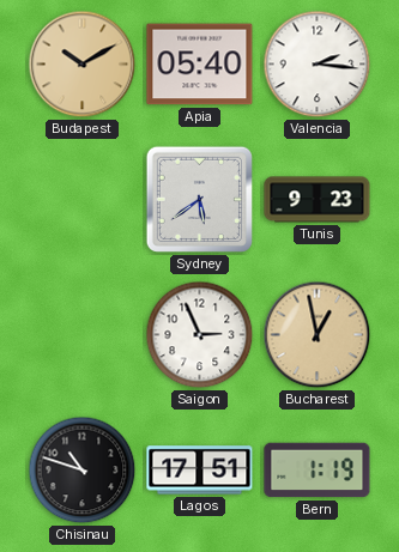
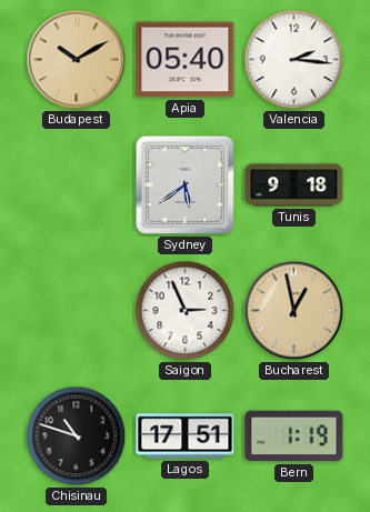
Tunis: 9:23 -> 9:18 (294, 185)
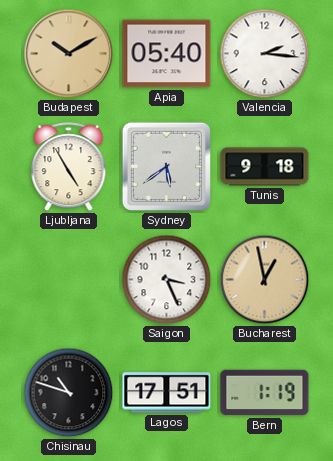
Ljubljana: none -> 4:55 (69, 167)
Saigon: 2:56 -> 3:26 (167, 280)
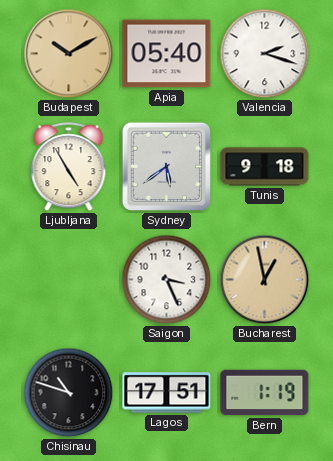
Valencia: 2:16 -> 2:18 (265, 54)
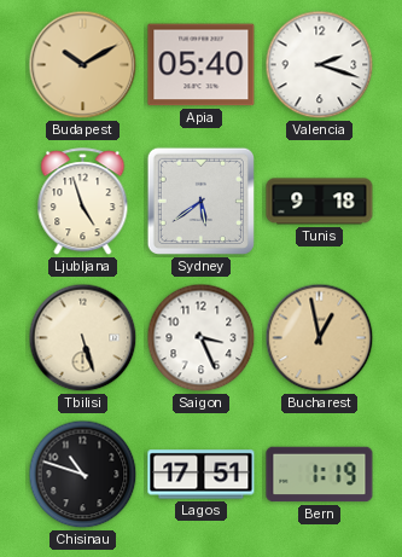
Ljubljana: 4:55 -> 4:57 (83, 202)
Tbilisi: none -> 5:27 (83, 338)
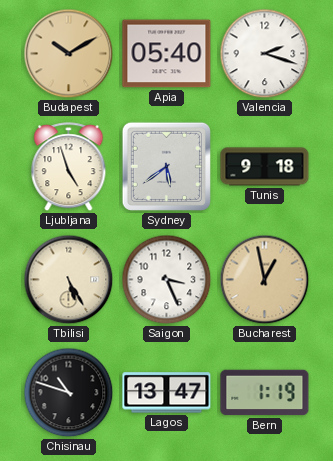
Tbilisi: 5:27 -> 5:25 (69, 280)
Lagos: 17:51 -> 13:47 (167, 393)
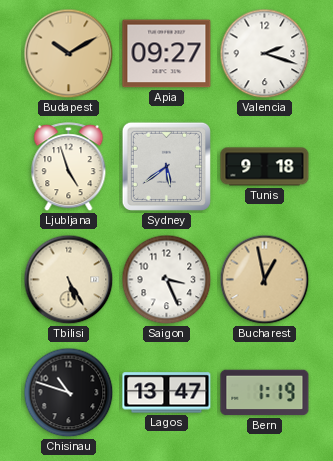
Apia: 05:40 -> 09:27 (167, 54)
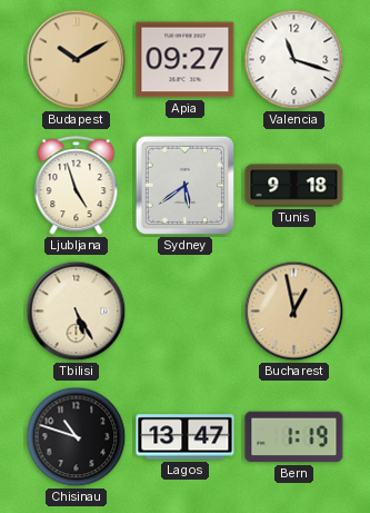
Valencia: 2:18 -> 11:18 (294, 60)
Saigon: 3:26 -> none (167, 280)
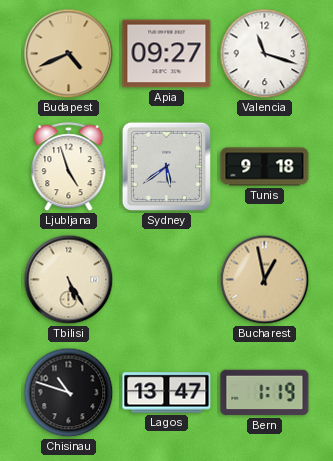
Budapest: 10:10 -> 4:41 (69, 54)
